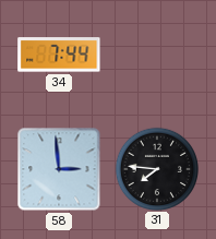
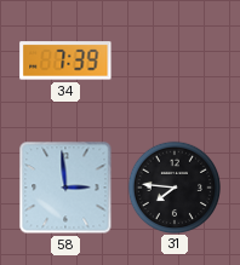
34: 7:44 -> 7:39 (65, 61)
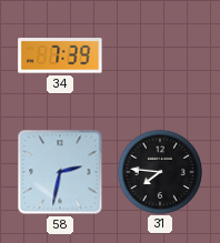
58: 2:59 -> 2:32 (60, 172)
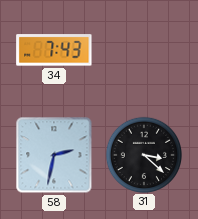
34: 7:39 -> 7:43 (54, 50)
31: 7:46 -> 3:22 (143, 154)
